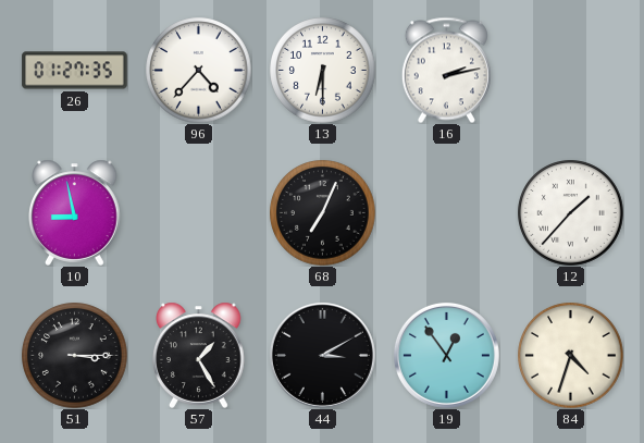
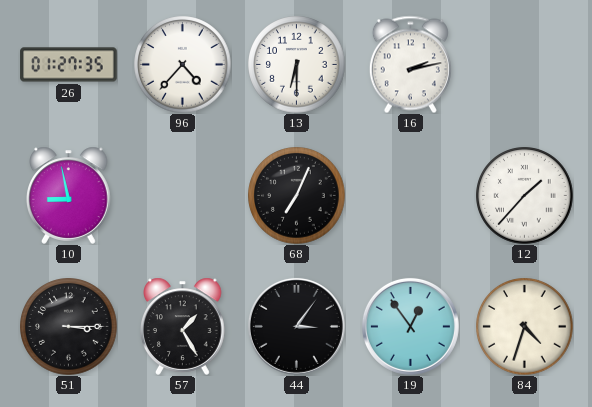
44: 3:10 -> 3:06 (296, 326)
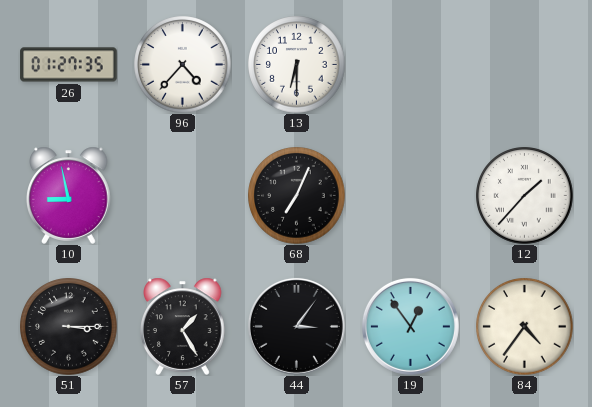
16: 2:13 -> none (410, 64)
84: 4:33 -> 4:36 (525, 327)
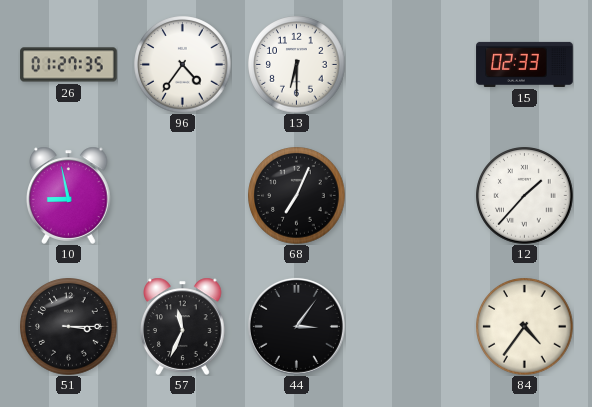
96: 4:37 -> 4:36 (183, 65)
15: none -> 02:33 (525, 64)
57: 1:25 -> 11:34 (183, 326)
19: 12:54 -> none (410, 326)
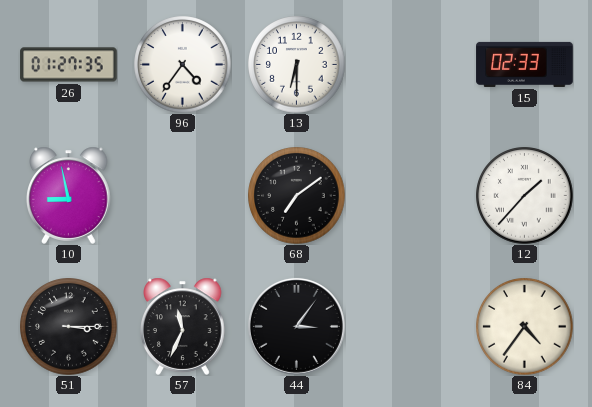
68: 7:04 -> 7:09 (297, 196)
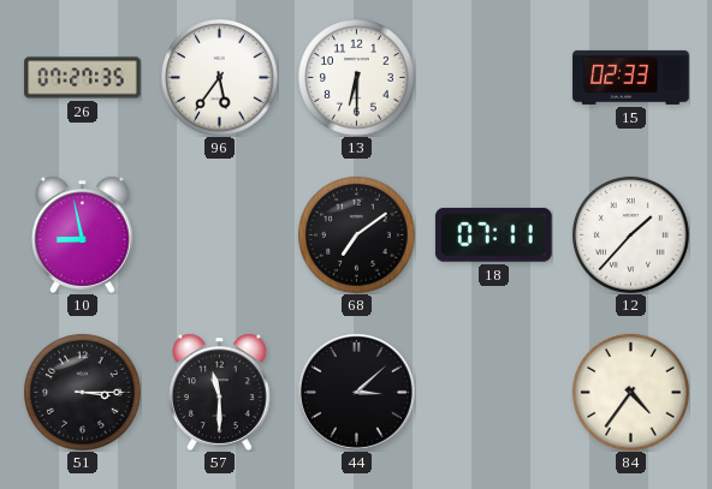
26: 01:27 -> 07:27 (83, 78)
96: 4:36 -> 5:36 (220, 78)
18: none -> 07:11 (494, 234)
57: 11:34 -> 11:30 (220, 392)
44: 3:06 -> 3:08 (356, 392)
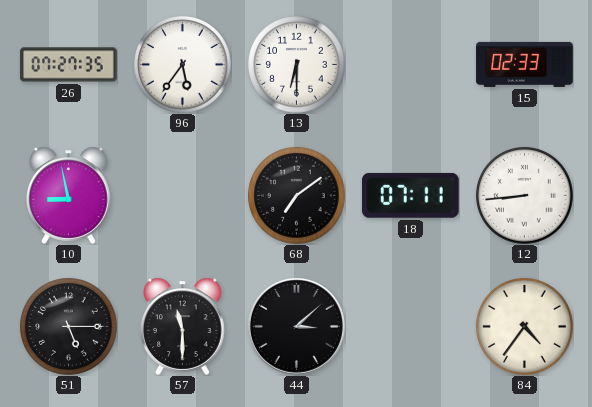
12: 1:37 -> 8:44 (525, 196)
51: 3:15 -> 5:15 (69, 327)
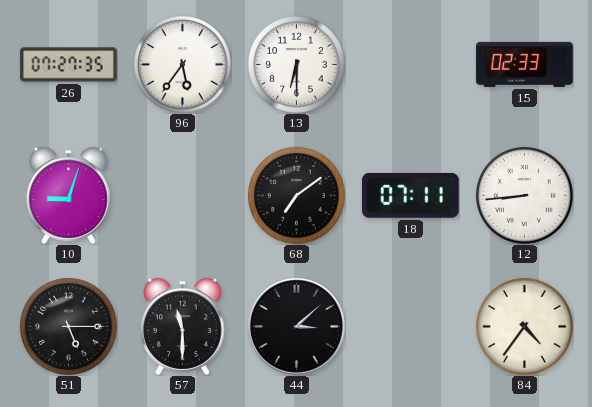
10: 8:58 -> 9:03 (69, 195)
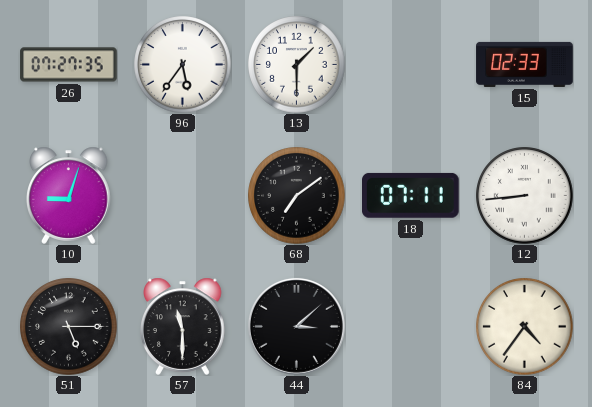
13: 6:30 -> 1:30 (297, 65)
